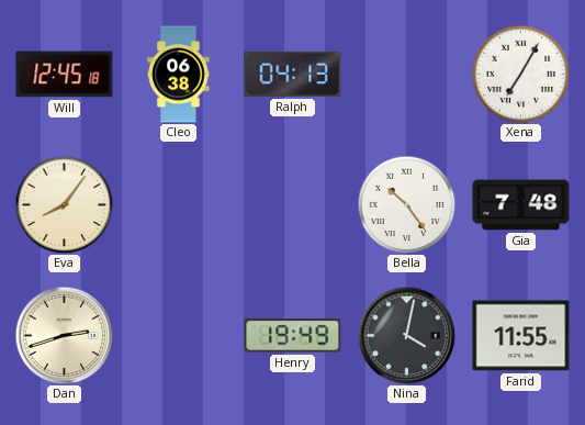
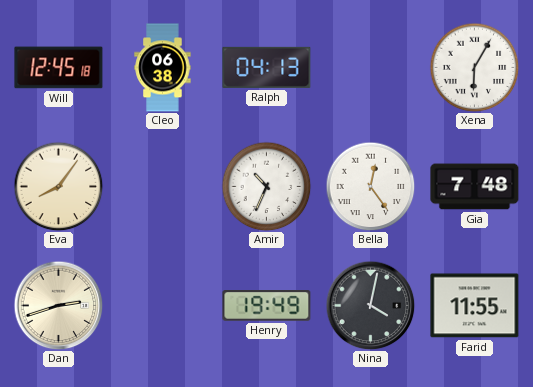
Xena: 7:05 -> 6:05 (474, 67)
Amir: none -> 10:34 (266, 186)
Bella: 10:24 -> 12:24 (370, 186)
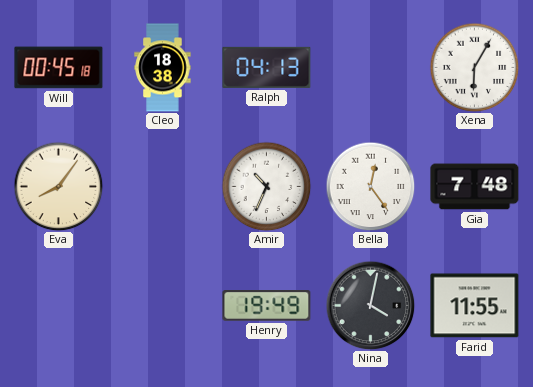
Will: 12:45 -> 00:45 (59, 68)
Cleo: 06:38 -> 18:38 (163, 68)
Dan: 2:42 -> none (58, 305)
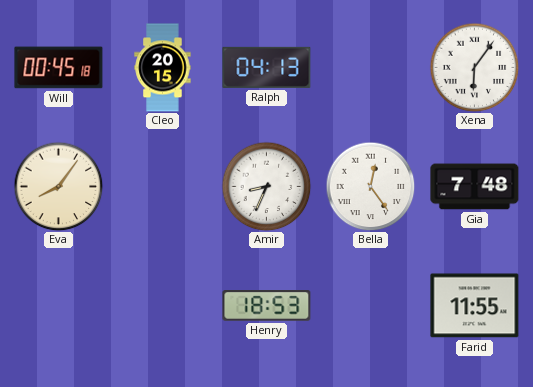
Cleo: 18:38 -> 20:15 (163, 68)
Xena: 6:05 -> 6:06 (474, 67)
Amir: 10:34 -> 8:34 (266, 186)
Henry: 19:49 -> 18:53 (267, 306)
Nina: 4:02 -> none (370, 305)
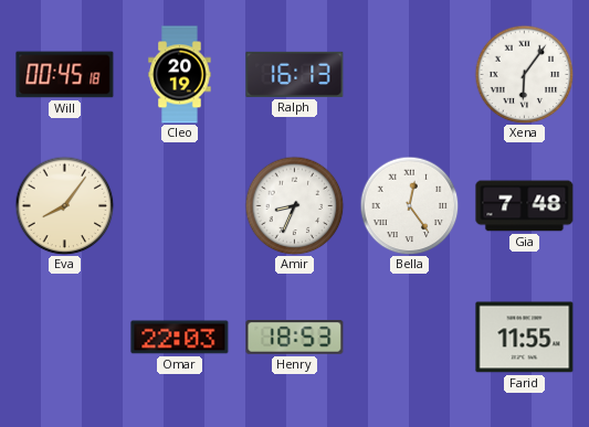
Cleo: 20:15 -> 20:19 (180, 75)
Ralph: 04:13 -> 16:13 (295, 74)
Omar: none -> 22:03 (180, 338)
